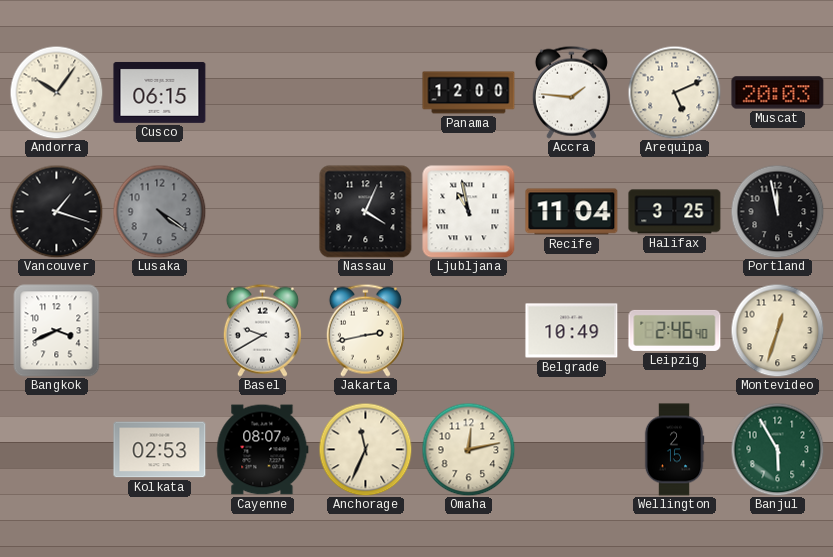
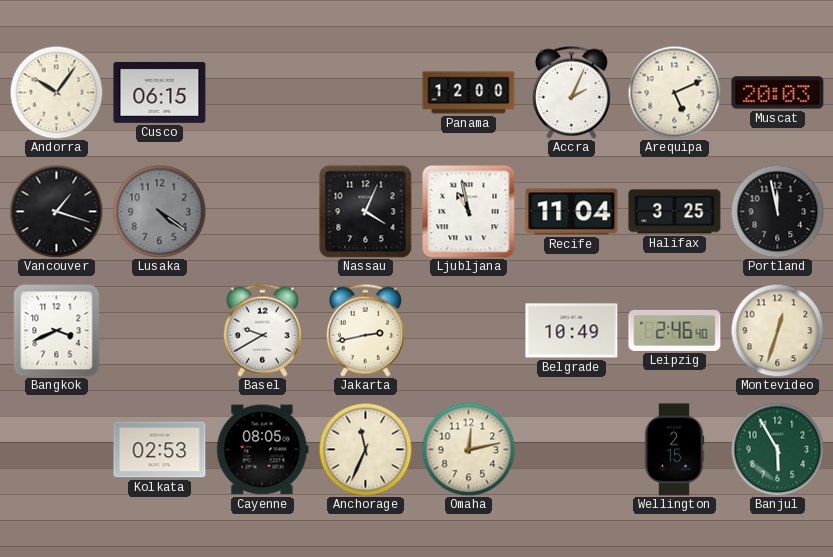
Accra: 1:46 -> 2:04 (571, 92)
Cayenne: 08:07 -> 08:05 (263, 450)
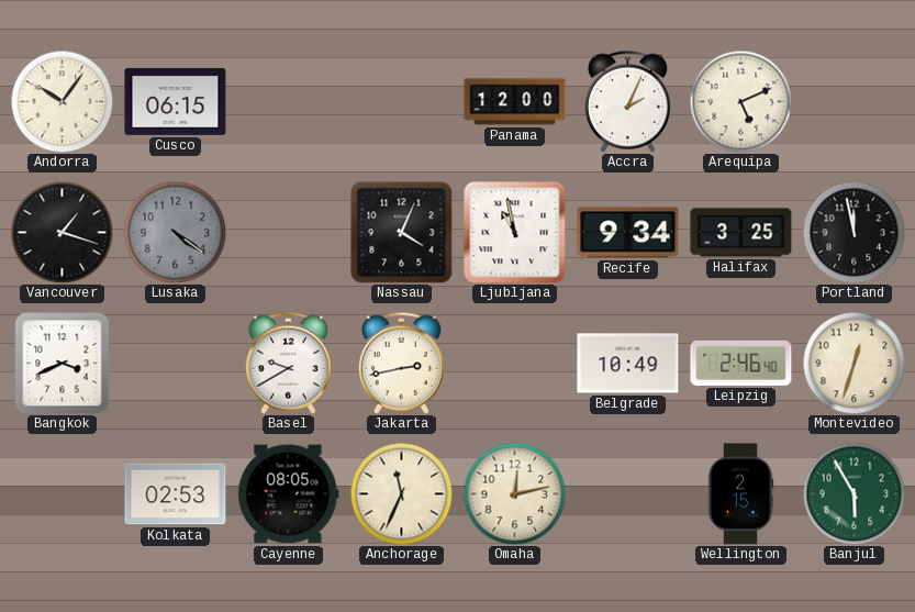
Muscat: 20:03 -> none (778, 93)
Recife: 11:04 -> 9:34 (628, 233)
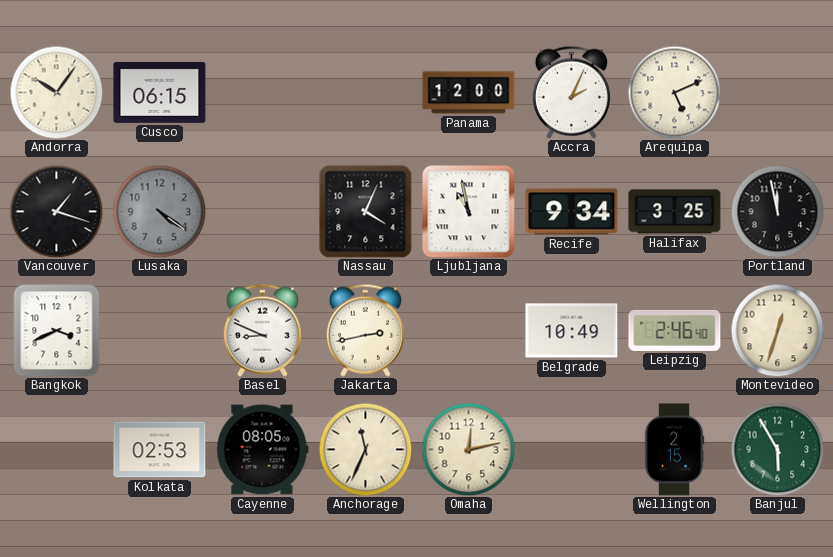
Basel: 9:40 -> 8:49 (262, 330)
